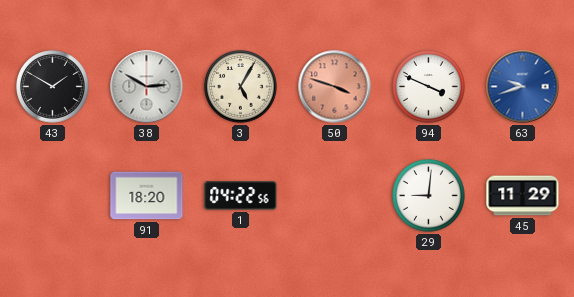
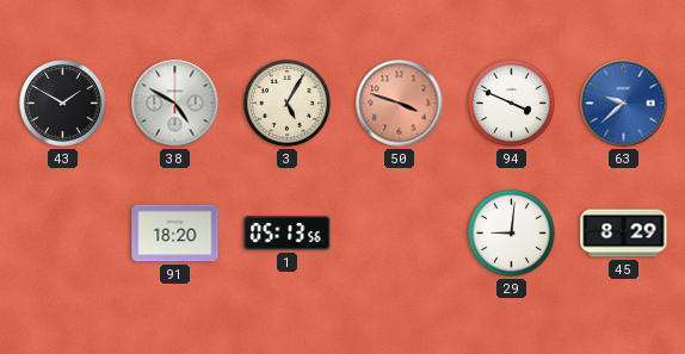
38: 2:50 -> 4:50 (175, 104)
63: 9:42 -> 9:38 (624, 104)
1: 04:22 -> 05:13 (288, 234)
45: 11:29 -> 8:29 (624, 234)
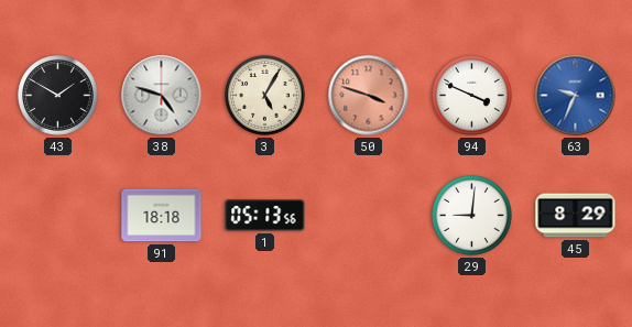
38: 4:50 -> 4:48 (162, 96)
63: 9:38 -> 9:34 (576, 96)
91: 18:20 -> 18:18 (162, 216)
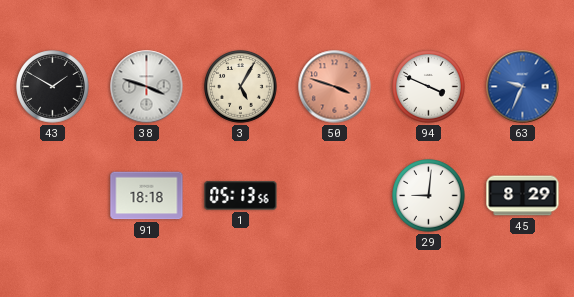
38: 4:48 -> 3:48 (147, 87)
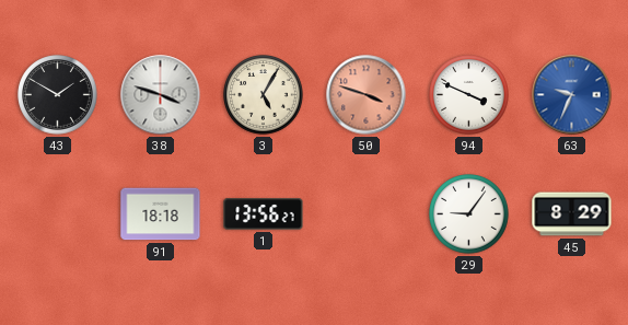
1: 05:13 -> 13:56 (264, 214)
29: 9:01 -> 9:06 (469, 214)
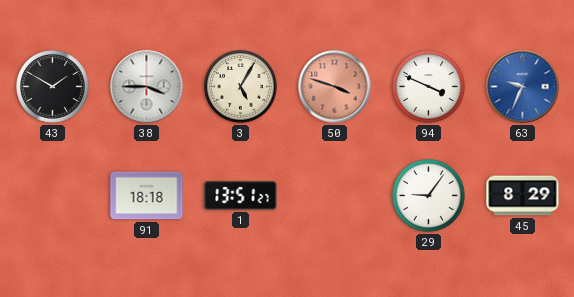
38: 3:48 -> 3:45 (147, 87)
1: 13:56 -> 13:51 (241, 196)
